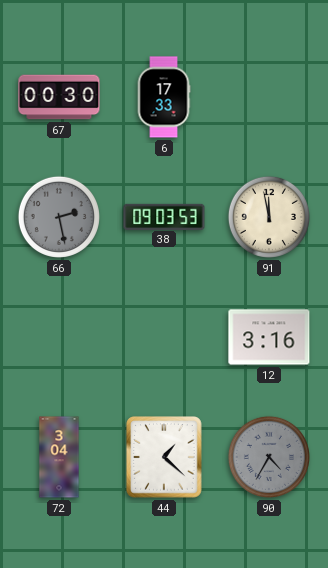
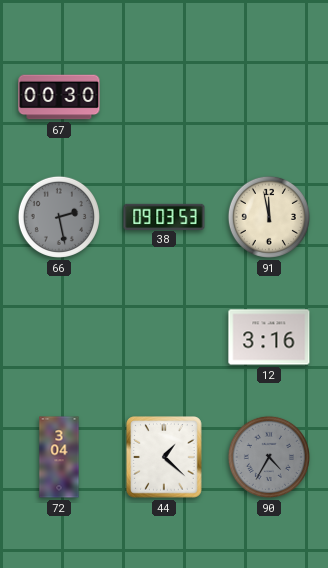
6: 17:33 -> none (164, 97)
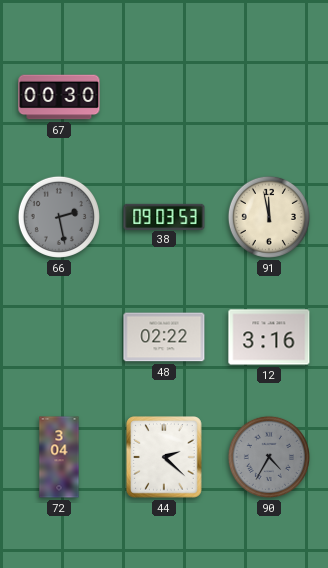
48: none -> 02:22 (164, 337)
44: 1:22 -> 2:22 (165, 458)
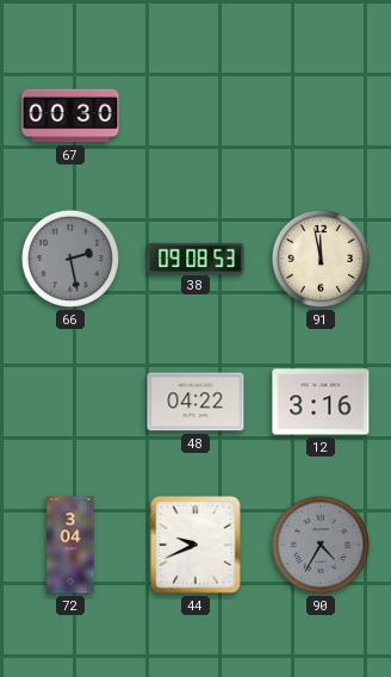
38: 09:03 -> 09:08 (195, 257)
48: 02:22 -> 04:22 (195, 402)
44: 2:22 -> 9:41 (197, 546)
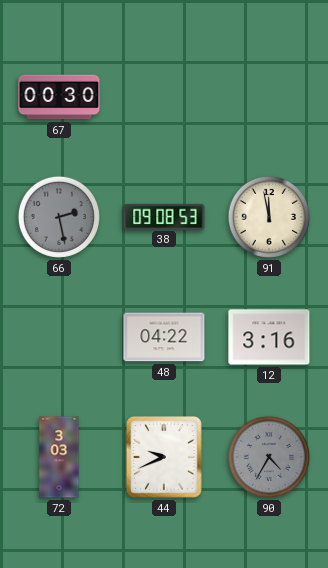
72: 3:04 -> 3:03 (59, 457)
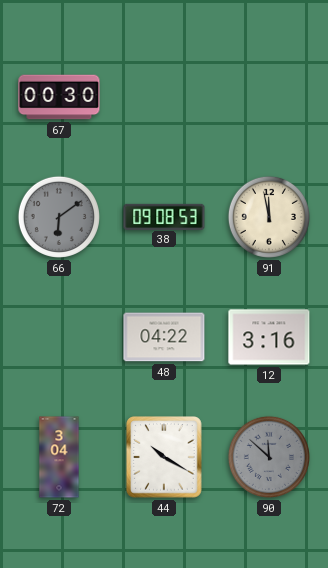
66: 2:28 -> 6:09 (59, 217)
72: 3:03 -> 3:04 (59, 457)
44: 9:41 -> 10:20 (165, 458)
90: 4:35 -> 11:52 (269, 457)
